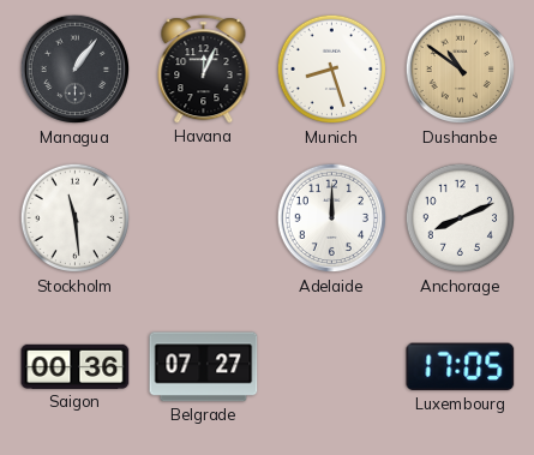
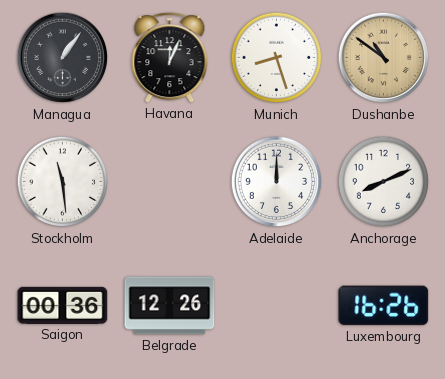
Belgrade: 07:27 -> 12:26 (170, 306)
Luxembourg: 17:05 -> 16:26 (384, 306)
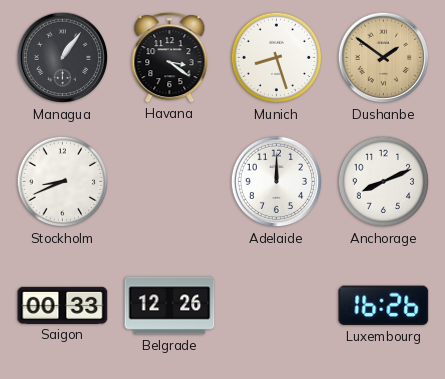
Havana: 12:04 -> 3:21 (170, 58)
Dushanbe: 10:51 -> 1:51 (384, 58)
Stockholm: 11:29 -> 8:41 (63, 182)
Saigon: 00:36 -> 00:33 (63, 305)
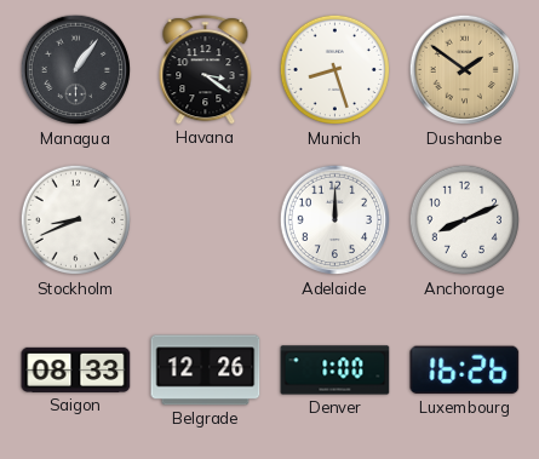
Saigon: 00:33 -> 08:33 (76, 369)
Denver: none -> 1:00 (336, 371)
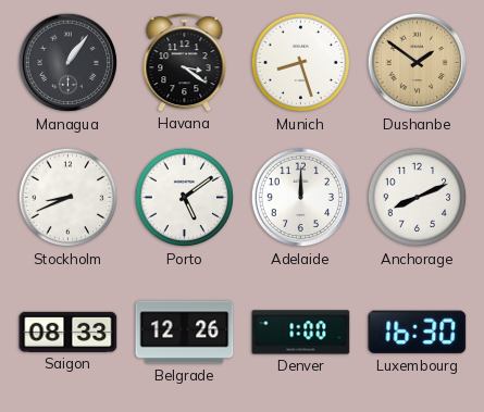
Porto: none -> 5:09 (185, 198)
Luxembourg: 16:26 -> 16:30 (418, 333)
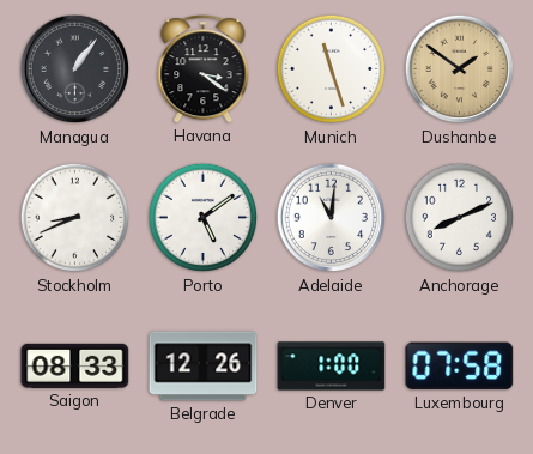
Munich: 8:27 -> 11:27 (332, 69)
Adelaide: 12:00 -> 11:01 (332, 218)
Luxembourg: 16:30 -> 07:58 (460, 367)
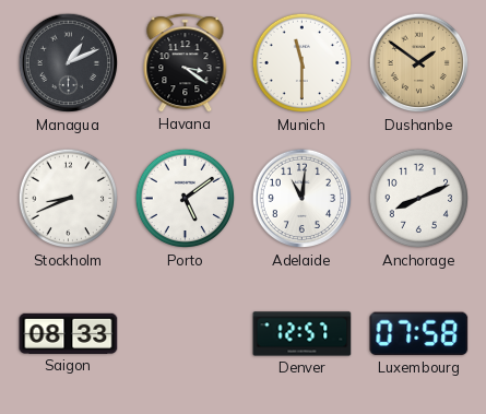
Managua: 1:06 -> 1:11 (69, 63)
Munich: 11:27 -> 11:30 (303, 63)
Belgrade: 12:26 -> none (204, 367)
Denver: 1:00 -> 12:57 (303, 334)
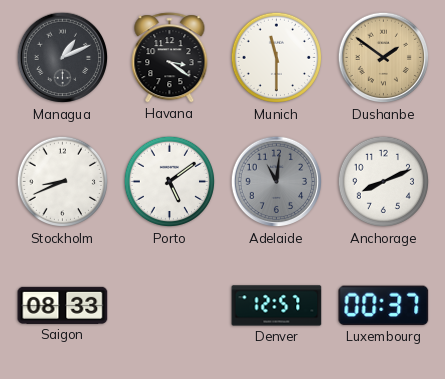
Adelaide dial: white -> grey (277, 182)
Luxembourg: 07:58 -> 00:37 (384, 306)
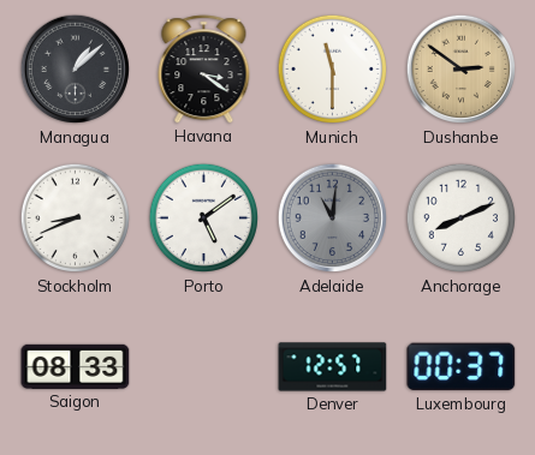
Managua: 1:11 -> 1:08 (76, 70)
Dushanbe: 1:51 -> 2:51 (462, 70)
